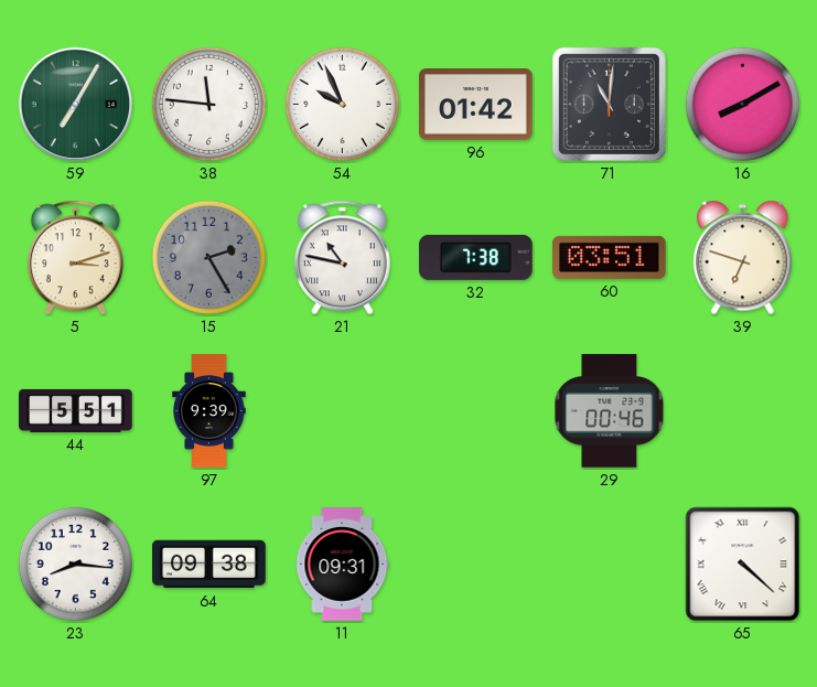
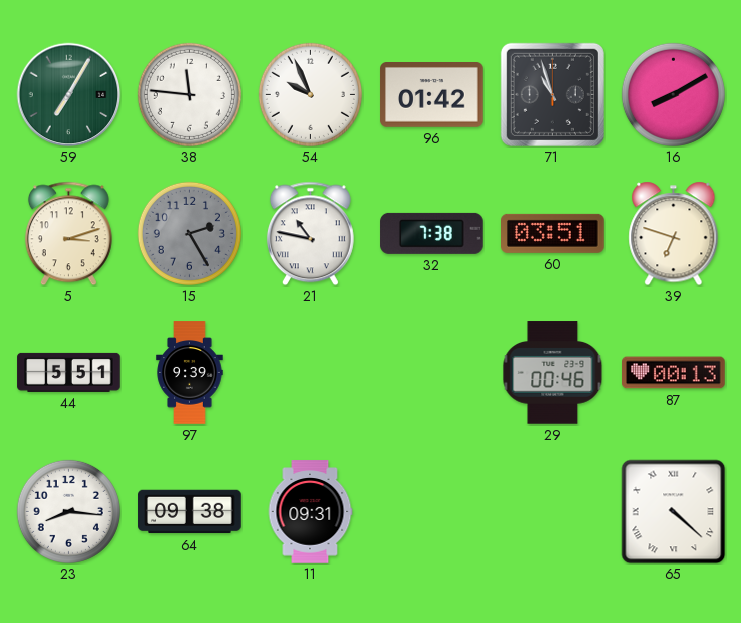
71: 11:01 -> 10:57 (552, 94)
87: none -> 00:13 (674, 373)
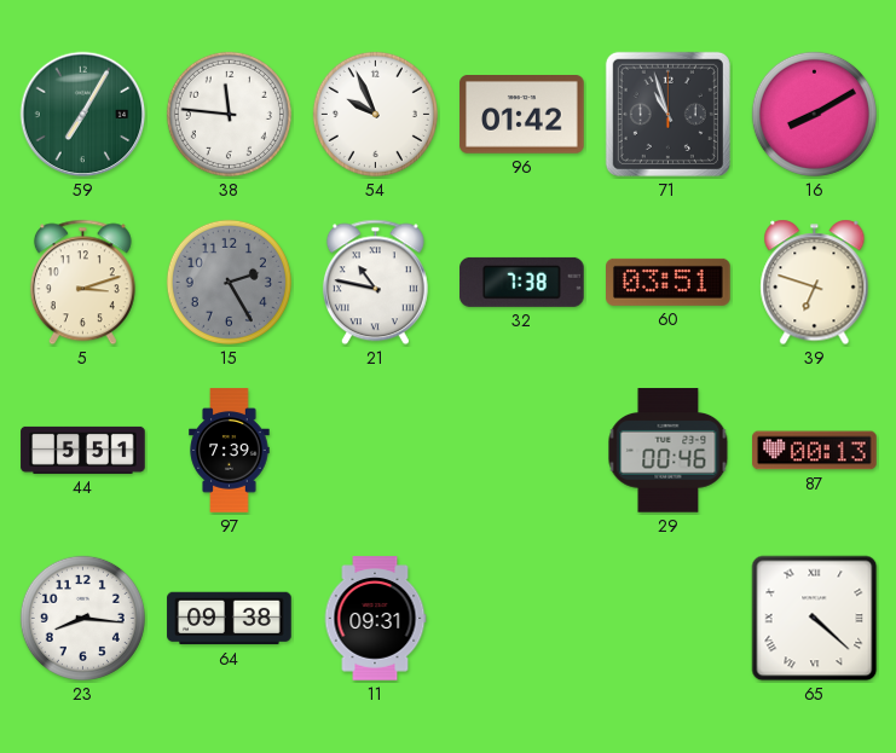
97: 9:39 -> 7:39 (230, 451)
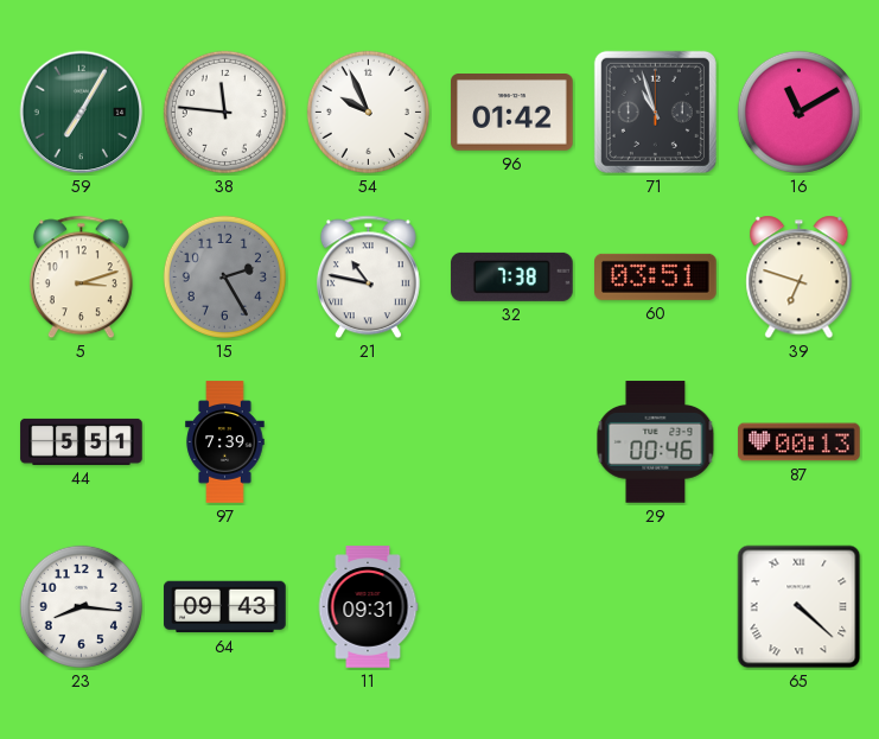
16: 8:10 -> 11:10 (798, 112)
64: 09:38 -> 09:43 (225, 607)
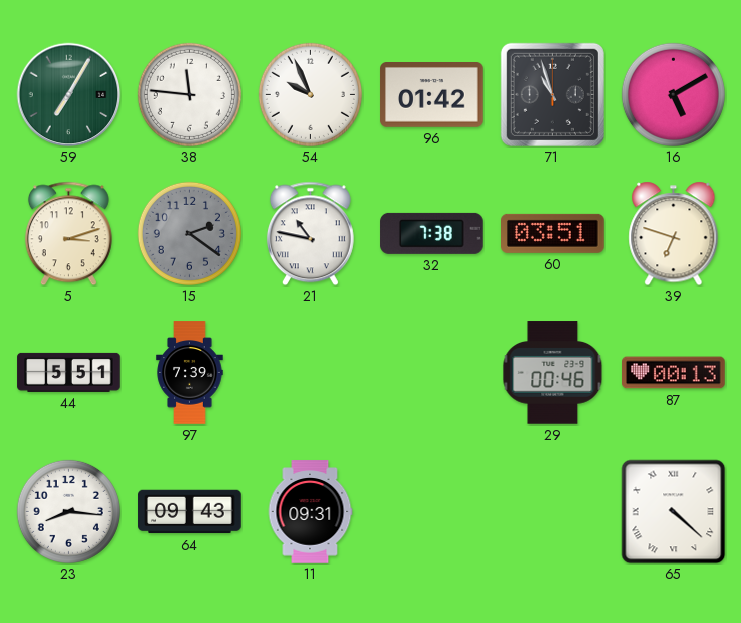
16: 11:10 -> 5:10 (673, 94)
15: 2:25 -> 2:21 (189, 233)
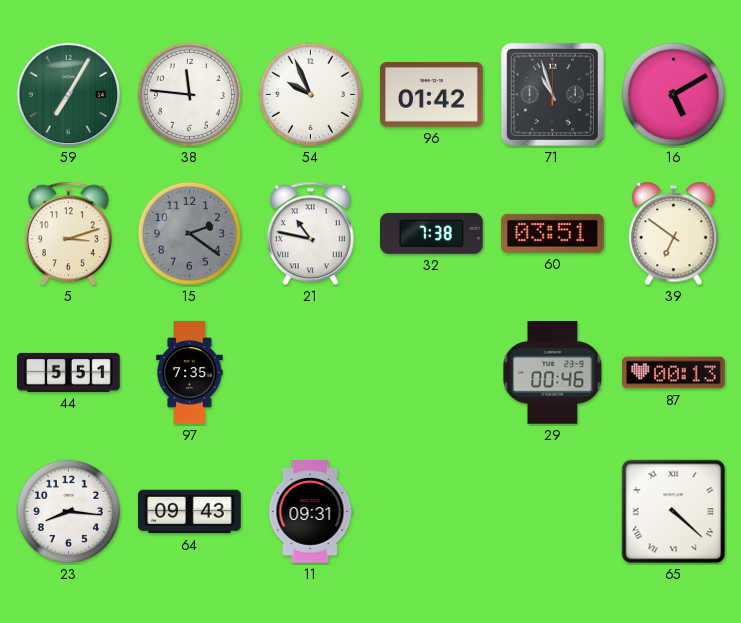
39: 6:48 -> 6:51 (674, 234)
97: 7:39 -> 7:35 (190, 373)
